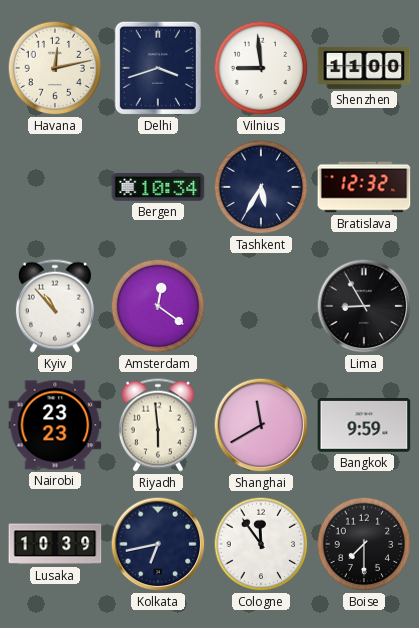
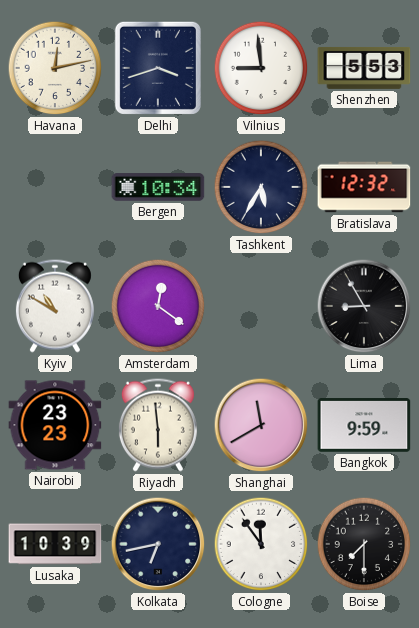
Shenzhen: 11:00 -> 5:53 (364, 68)
Kyiv: 10:53 -> 10:50 (55, 306)
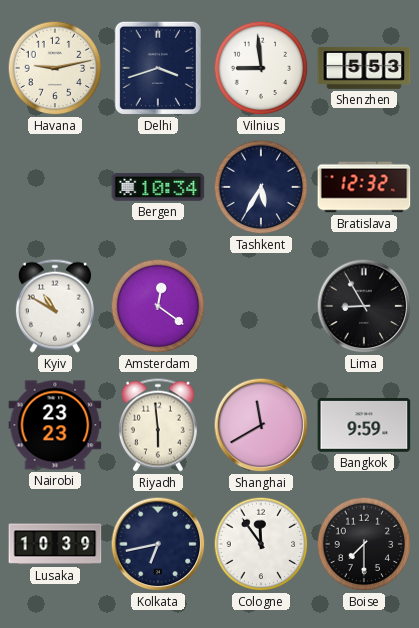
Havana: 12:13 -> 9:13 (55, 68)
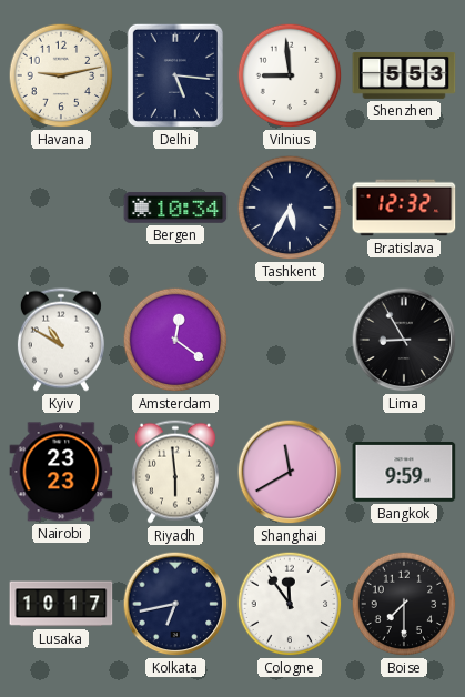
Delhi: 3:42 -> 5:16 (175, 75)
Lusaka: 10:39 -> 10:17 (61, 604)
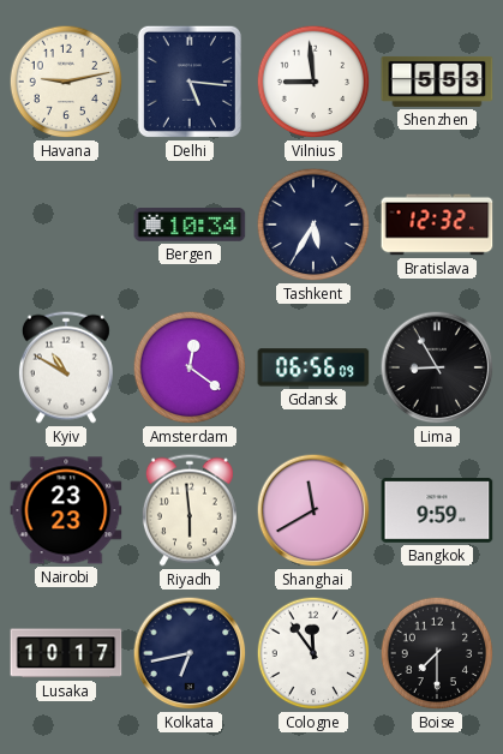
Gdansk: none -> 06:56 (313, 367)
